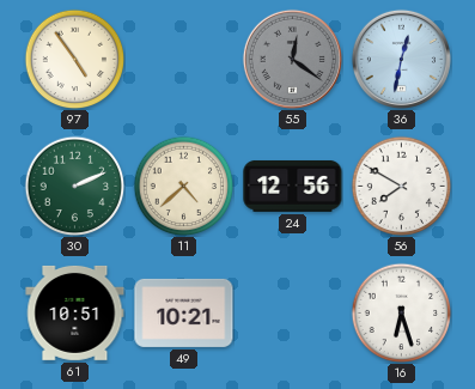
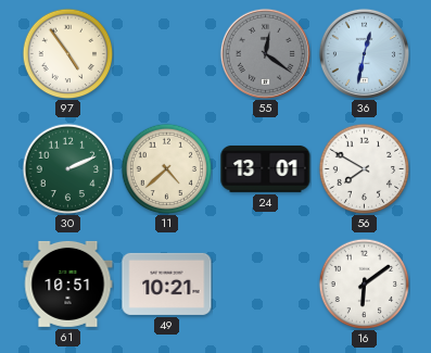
24: 12:56 -> 13:01 (266, 169)
16: 6:27 -> 6:09 (364, 283)
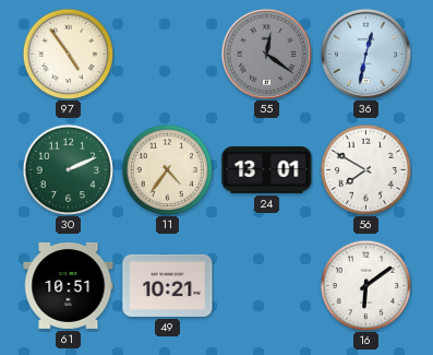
11: 4:38 -> 4:36 (167, 169)
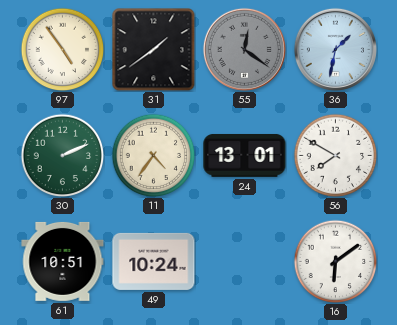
31: none -> 1:39 (153, 49)
36: 12:32 -> 1:32 (335, 49)
49: 10:21 -> 10:24 (154, 261)
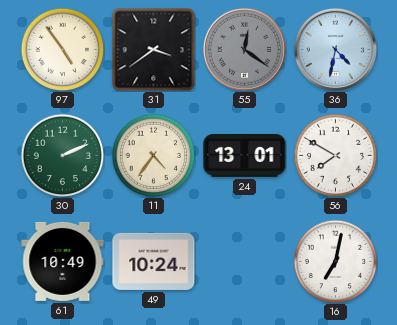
31: 1:39 -> 3:39 (153, 49)
36: 1:32 -> 4:32 (335, 49)
61: 10:51 -> 10:49 (63, 261)
16: 6:09 -> 7:02 (335, 261)
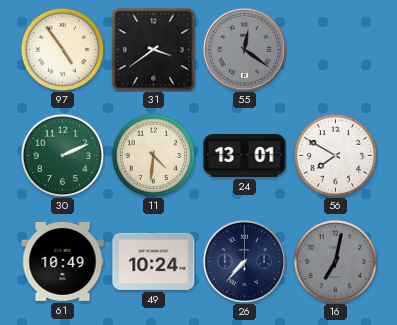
36: 4:32 -> none (335, 49)
11: 4:36 -> 4:31 (153, 155)
26: none -> 7:37 (244, 261)
16 dial: white -> grey (335, 261)
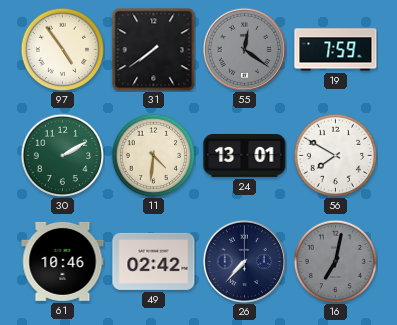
31: 3:39 -> 7:39 (153, 49)
19: none -> 7:59 (336, 50)
30: 2:11 -> 2:10 (62, 155)
61: 10:49 -> 10:46 (63, 261)
49: 10:24 -> 02:42 (154, 261)
